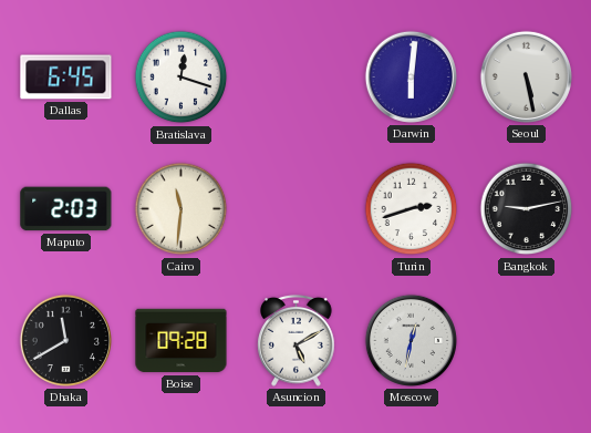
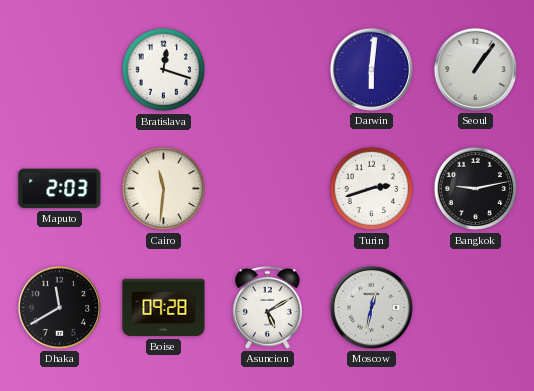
Dallas: 6:45 -> none (66, 78)
Seoul: 5:28 -> 1:06 (475, 69)
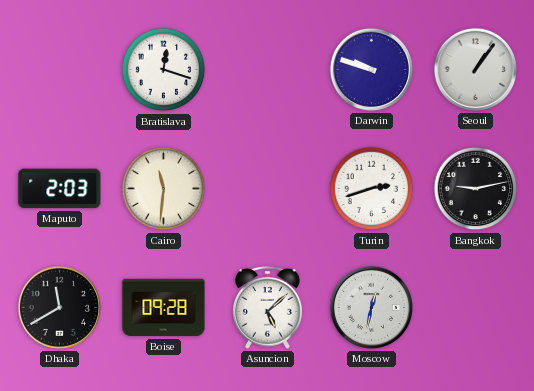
Darwin: 6:01 -> 9:48 (371, 69)
Asuncion: 5:10 -> 5:08 (268, 307)
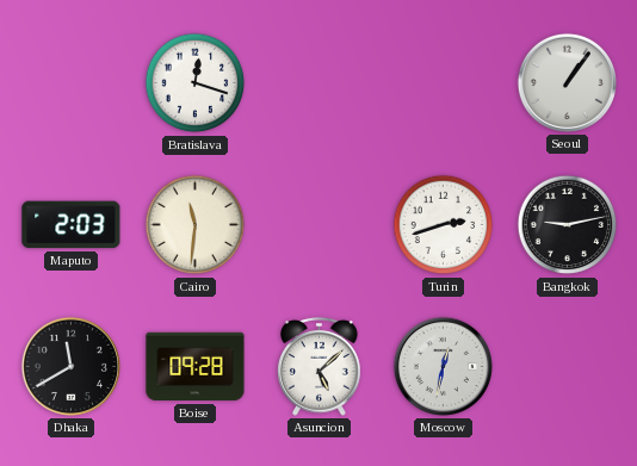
Darwin: 9:48 -> none (371, 69)
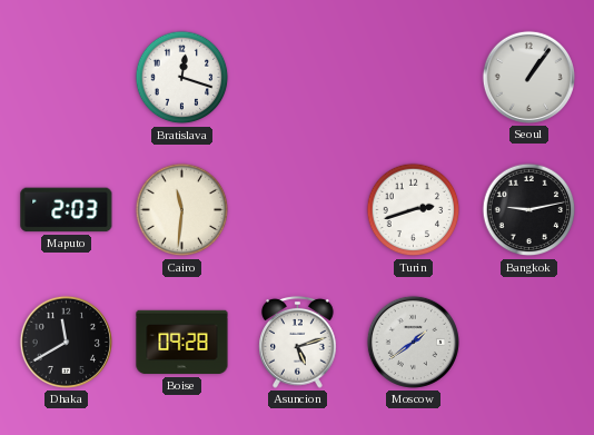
Asuncion: 5:08 -> 5:12 (298, 342)
Moscow: 12:32 -> 1:39 (413, 342)
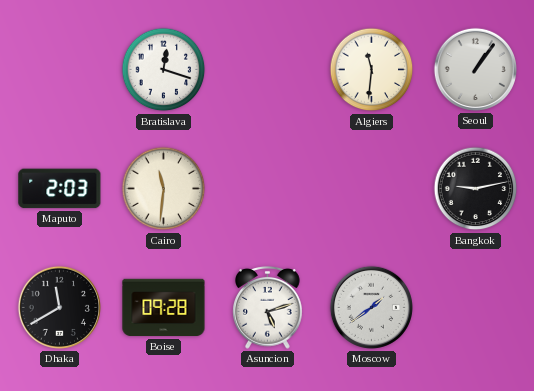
Algiers: none -> 11:31 (372, 70)
Turin: 2:42 -> none (414, 210)
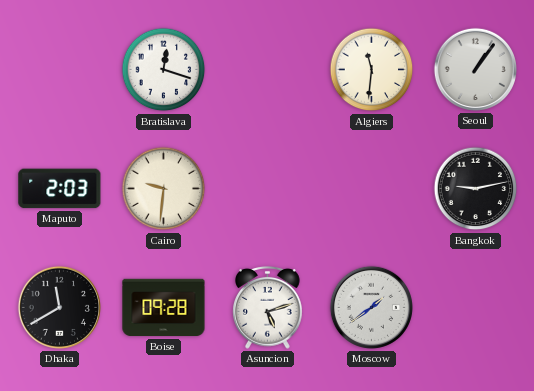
Cairo: 11:31 -> 9:31 (164, 189)
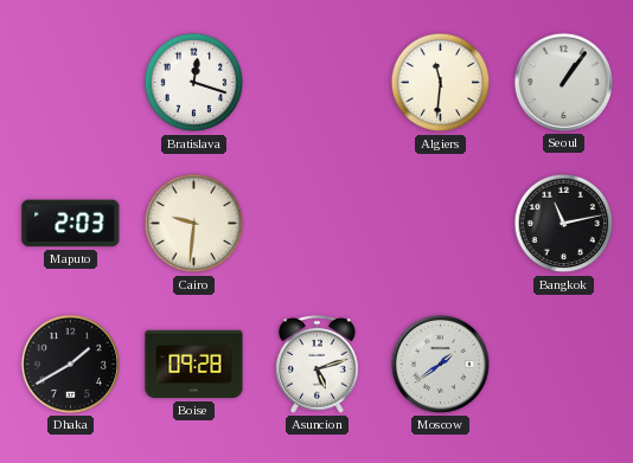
Bangkok: 9:13 -> 11:13 (564, 224)
Dhaka: 11:40 -> 1:40 (70, 364)
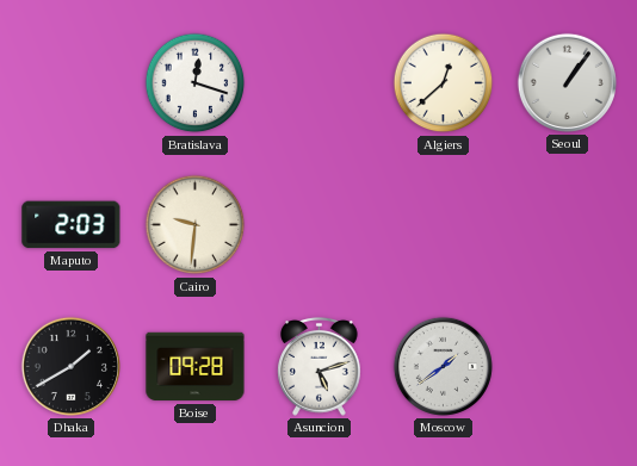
Algiers: 11:31 -> 12:38 (444, 83)
Bangkok: 11:13 -> none (564, 224)
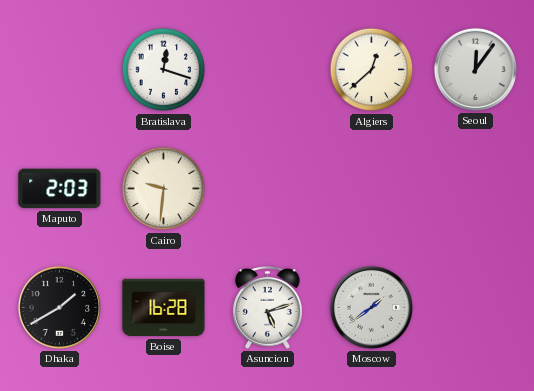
Seoul: 1:06 -> 12:06 (475, 69)
Boise: 09:28 -> 16:28 (164, 308)
